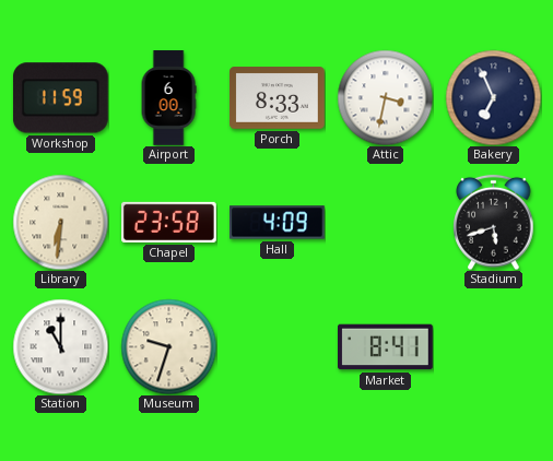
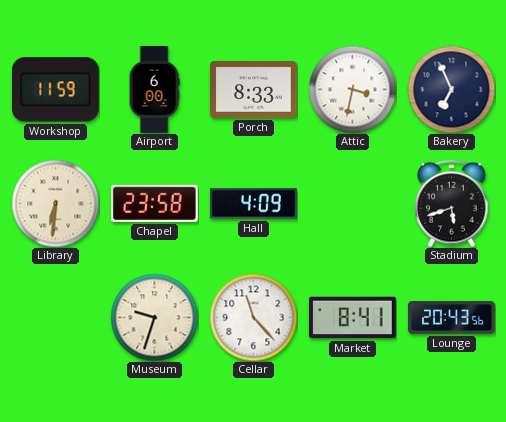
Station: 11:00 -> none (60, 346)
Cellar: none -> 11:23 (253, 317)
Lounge: none -> 20:43 (452, 318)
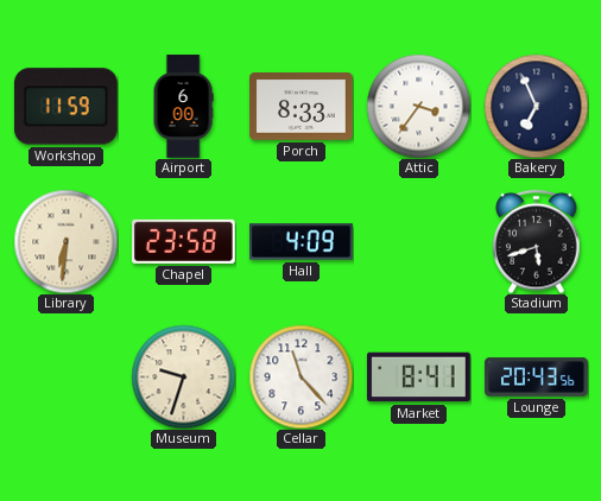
Attic: 3:32 -> 3:36 (418, 106)
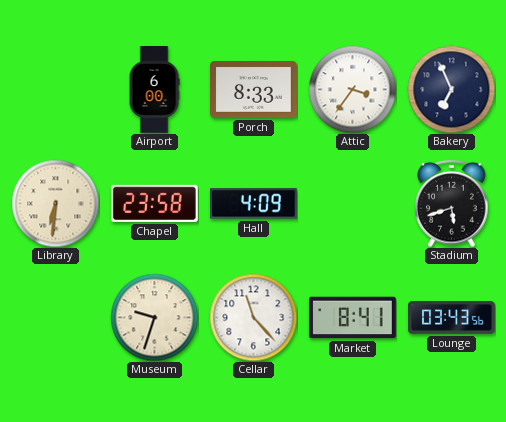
Workshop: 11:59 -> none (65, 107)
Lounge: 20:43 -> 03:43 (452, 318)
